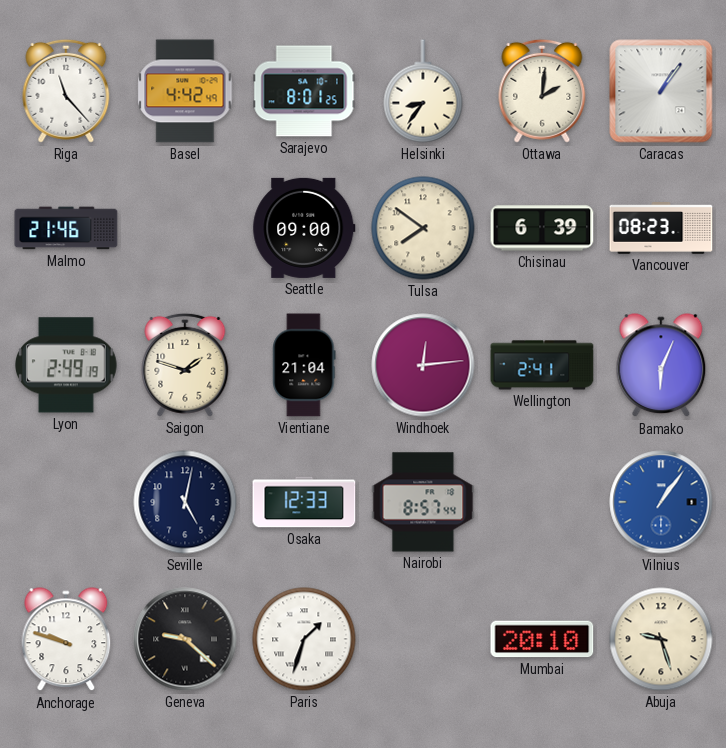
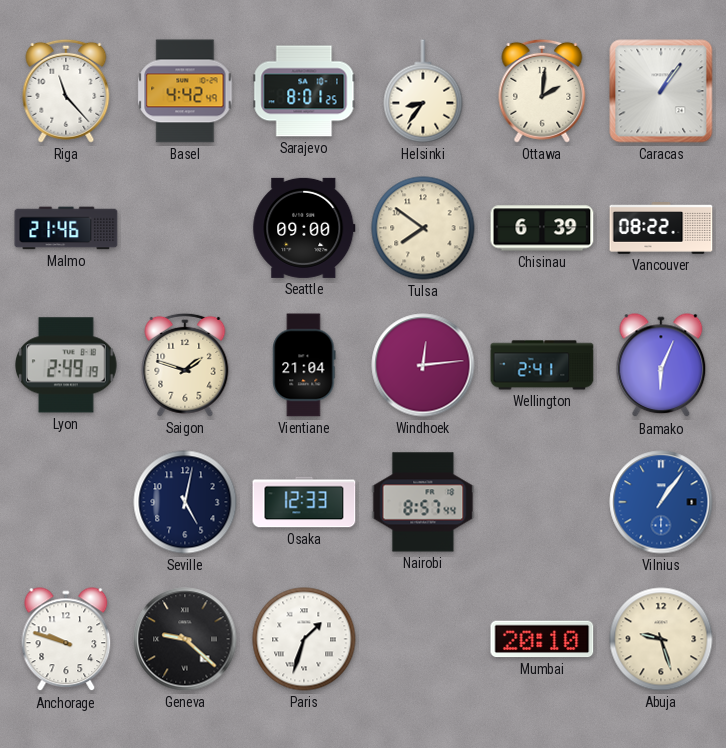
Vancouver: 08:23 -> 08:22 (661, 228)
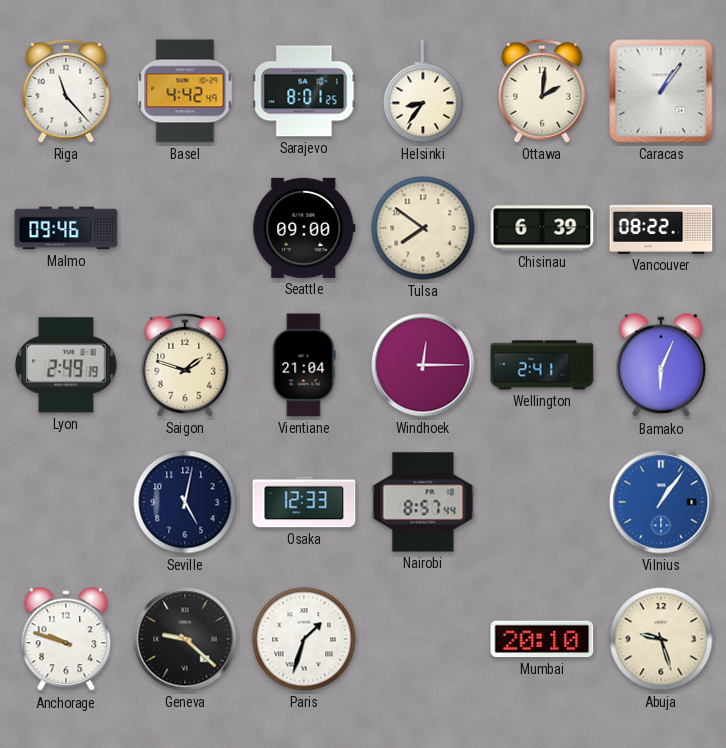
Malmo: 21:46 -> 09:46 (66, 228)
Windhoek: 12:14 -> 12:15 (423, 365)
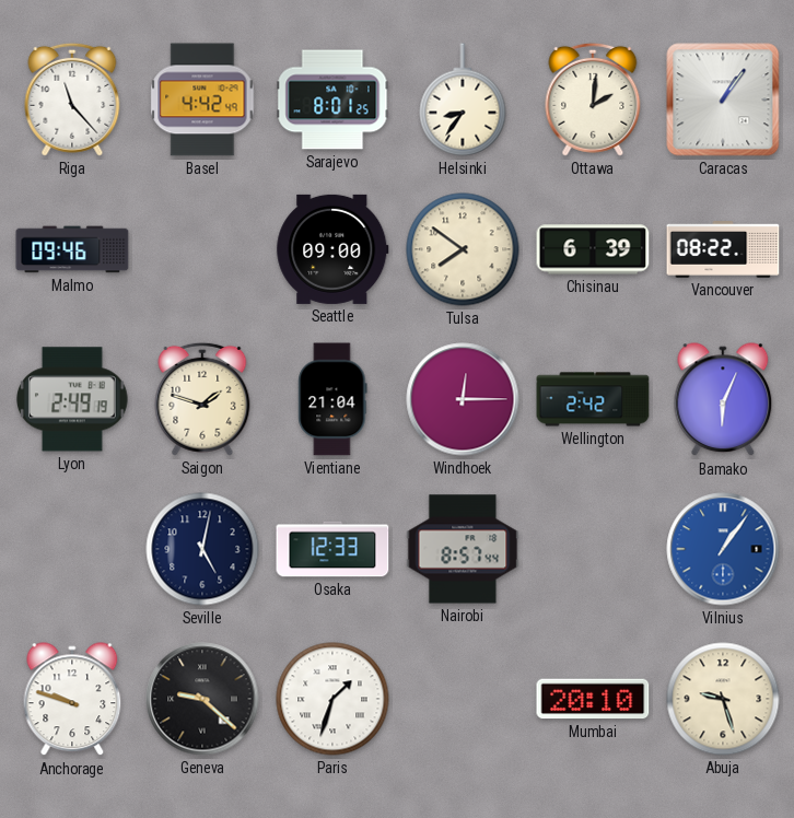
Wellington: 2:41 -> 2:42 (593, 399)
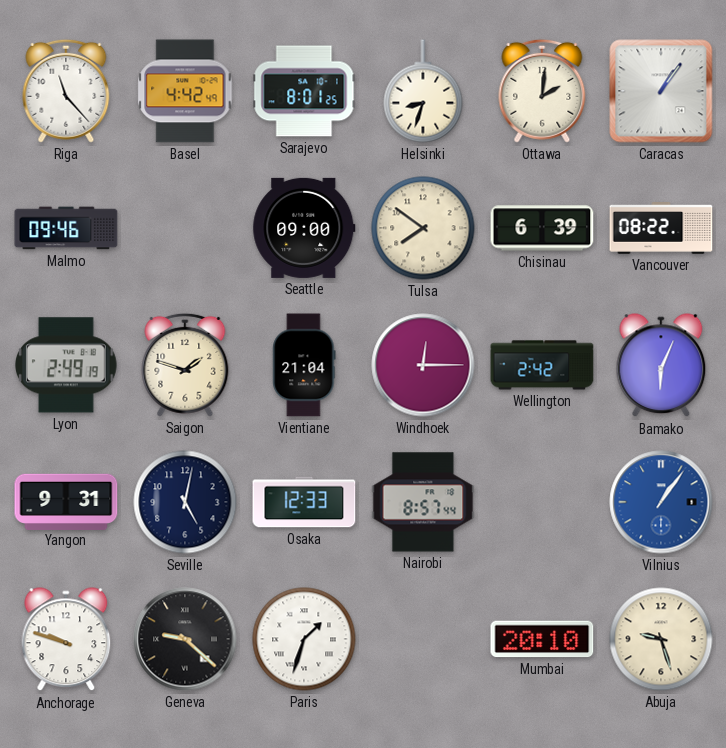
Helsinki: 8:36 -> 8:33 (423, 91)
Yangon: none -> 9:31 (66, 501)
